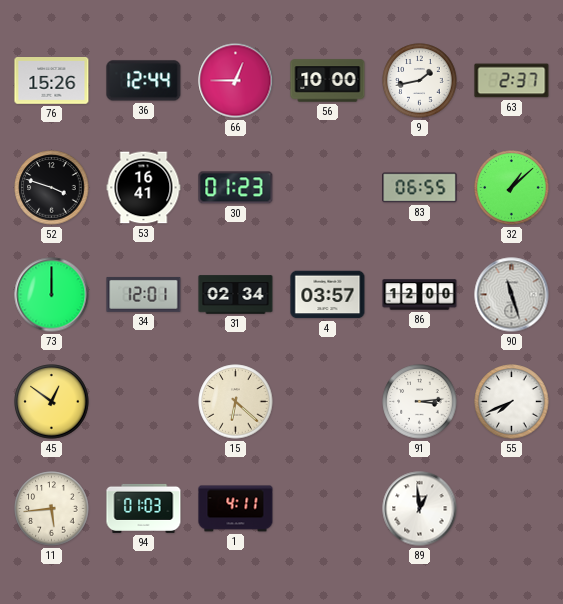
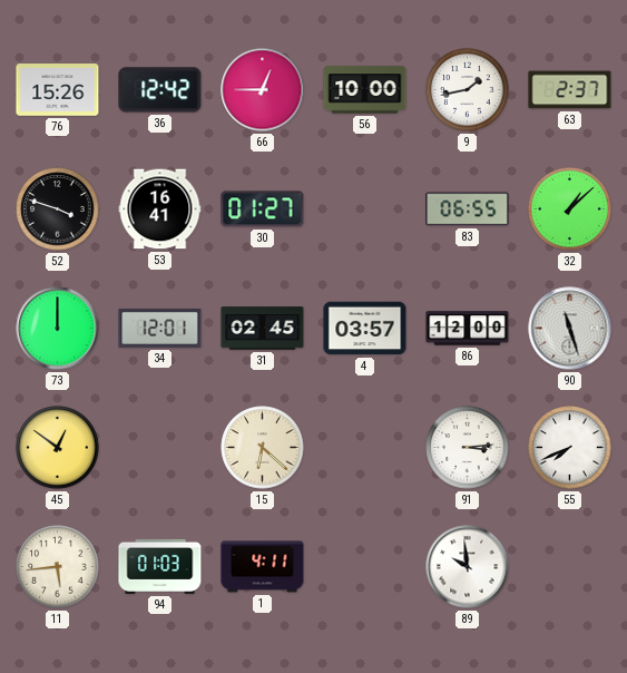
36: 12:44 -> 12:42 (160, 90)
30: 01:23 -> 01:27 (263, 209)
31: 02:34 -> 02:45 (263, 329)
89: 12:59 -> 9:59 (468, 567)
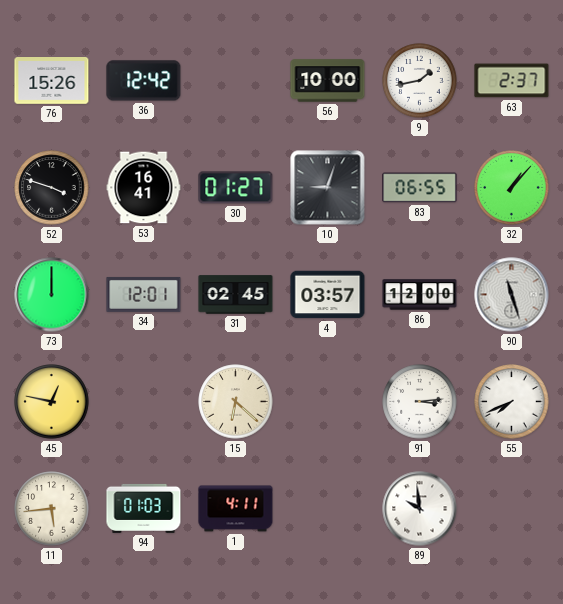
66: 12:45 -> none (263, 90)
10: none -> 9:03 (328, 188)
32: 1:08 -> 1:07 (512, 188)
45: 12:51 -> 12:47 (52, 402)
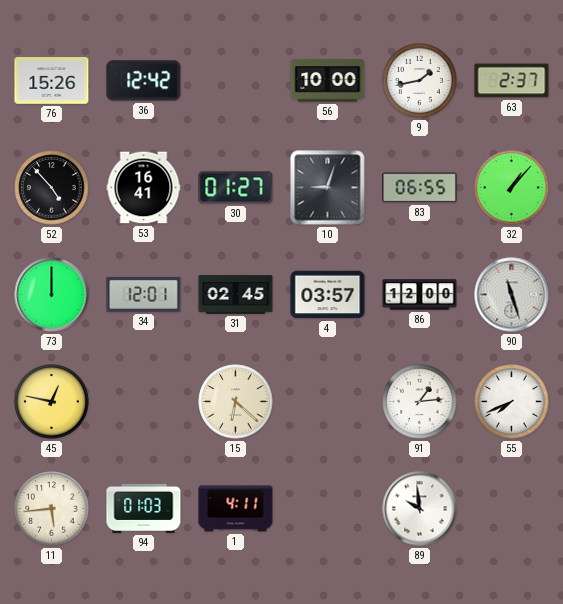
52: 3:48 -> 4:53 (52, 188)
91: 3:14 -> 1:14 (420, 402)
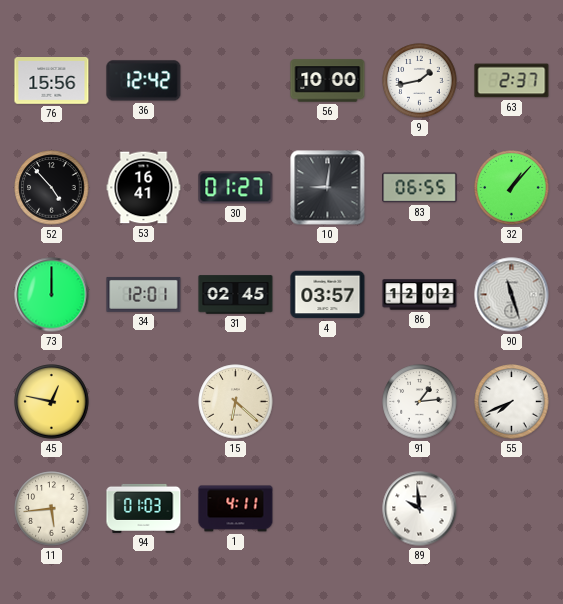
76: 15:26 -> 15:56 (52, 81)
10: 9:03 -> 9:01 (328, 188)
86: 12:00 -> 12:02 (420, 295)
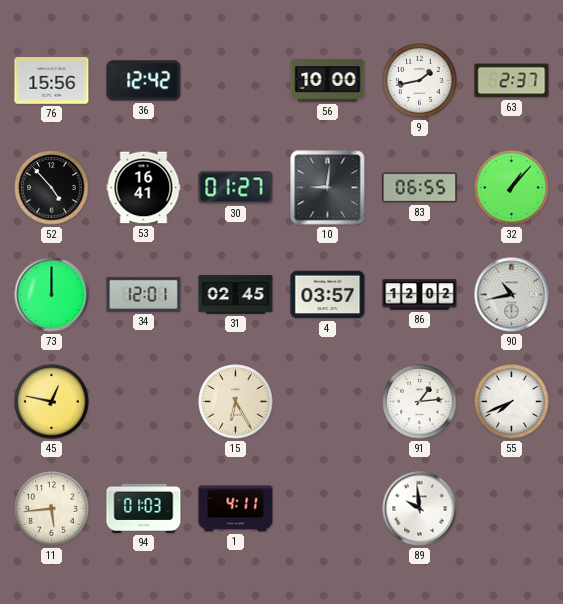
90: 11:27 -> 10:43 (512, 295)
15: 6:22 -> 6:25 (236, 402)
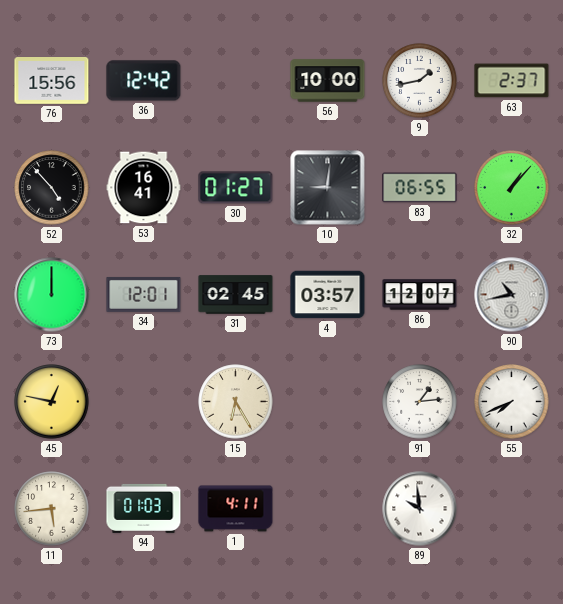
86: 12:02 -> 12:07 (420, 295)
